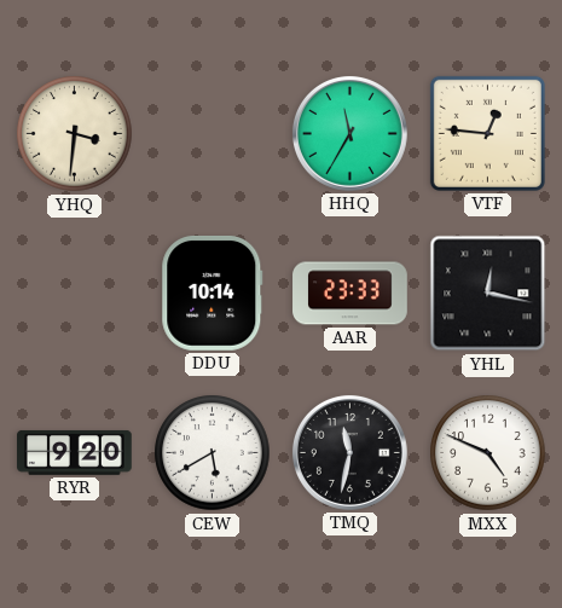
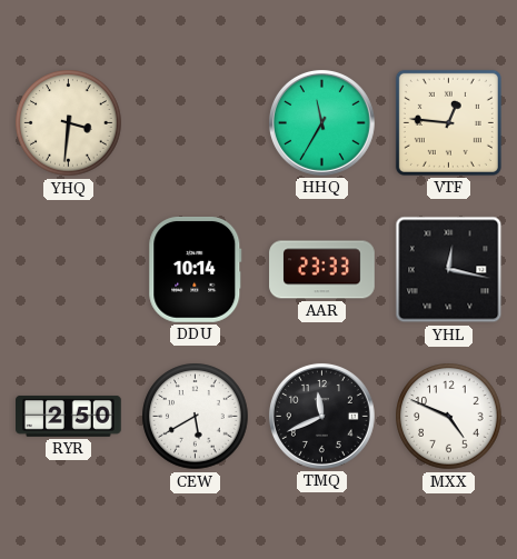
RYR: 9:20 -> 2:50 (69, 416)
TMQ: 11:32 -> 11:41 (321, 416)
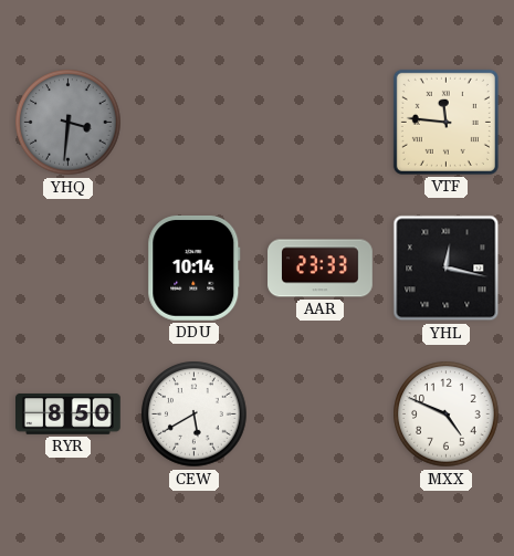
YHQ dial: cream -> grey (69, 123)
HHQ: 11:35 -> none (321, 122)
VTF: 12:46 -> 11:46 (445, 122)
RYR: 2:50 -> 8:50 (69, 413)
TMQ: 11:41 -> none (321, 416)
